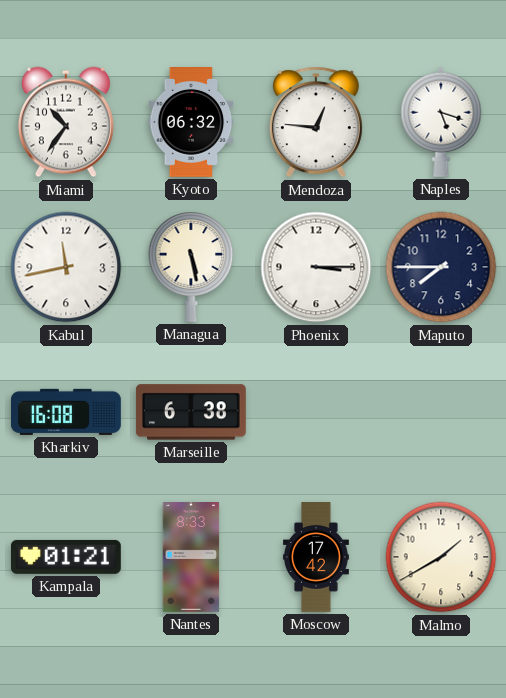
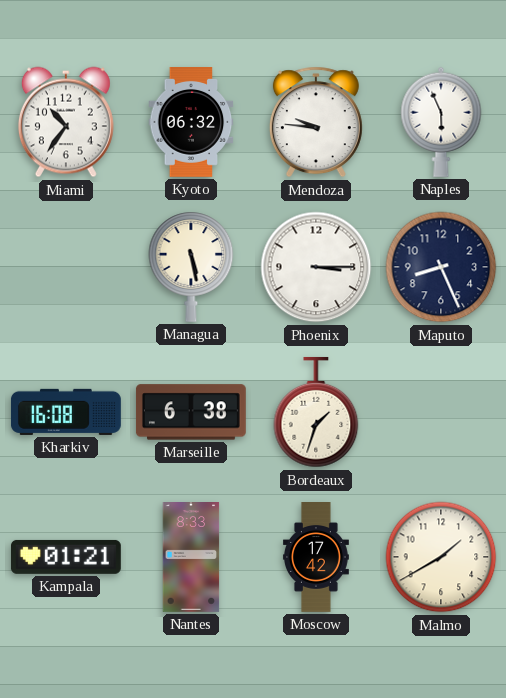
Mendoza: 12:46 -> 9:46 (316, 122)
Naples: 5:18 -> 5:56 (441, 122)
Kabul: 11:43 -> none (66, 267)
Maputo: 7:45 -> 8:26 (441, 267)
Bordeaux: none -> 1:33 (316, 412)
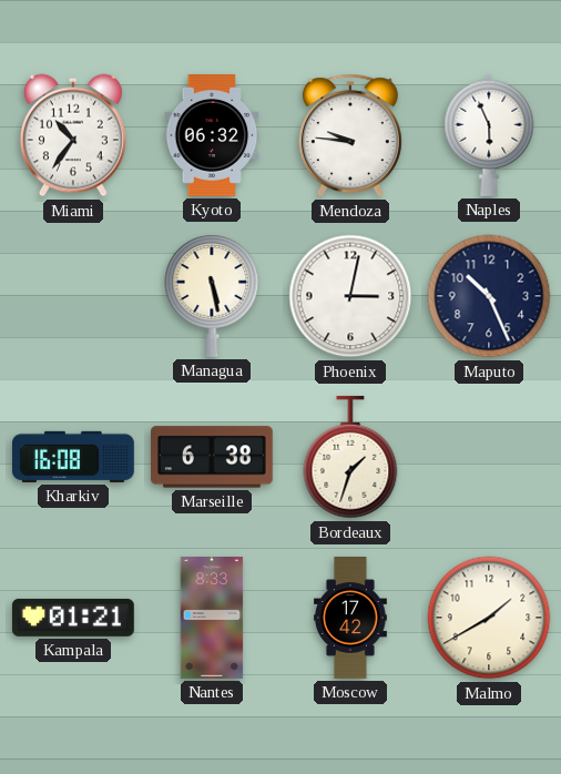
Phoenix: 3:15 -> 3:02 (350, 296)
Maputo: 8:26 -> 10:26 (489, 296)
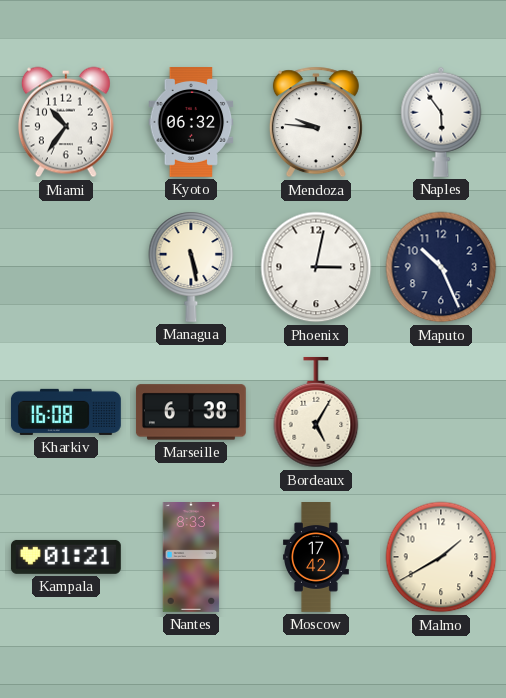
Naples: 5:56 -> 5:54 (441, 122)
Bordeaux: 1:33 -> 5:05 (316, 412)
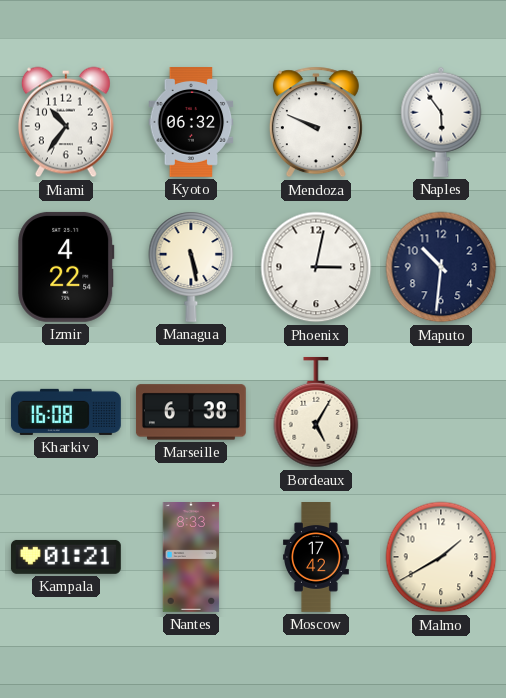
Mendoza: 9:46 -> 9:49 (316, 122)
Izmir: none -> 4:22 (66, 267)
Maputo: 10:26 -> 10:31 (441, 267)
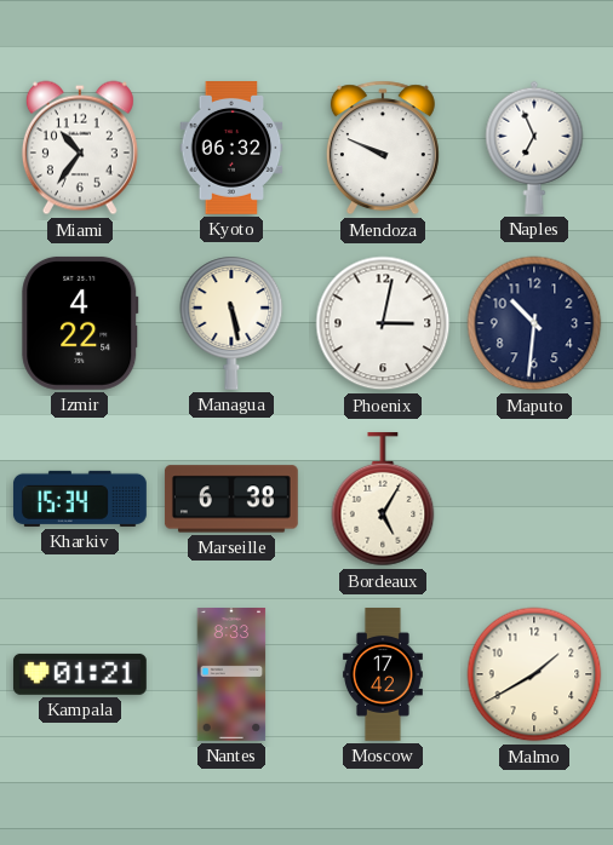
Naples: 5:54 -> 6:56 (534, 148)
Kharkiv: 16:08 -> 15:34 (80, 499)
